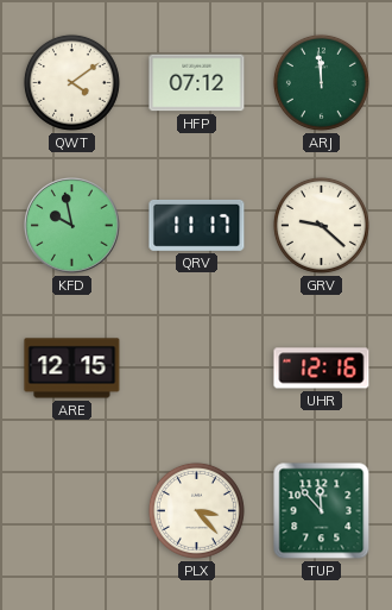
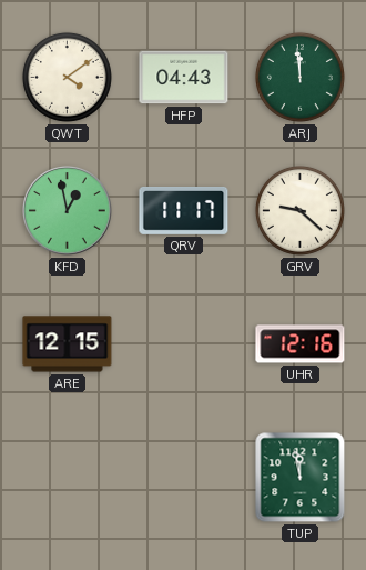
HFP: 07:12 -> 04:43 (184, 78)
KFD: 9:58 -> 12:58 (68, 211)
PLX: 3:23 -> none (196, 510)
TUP: 11:53 -> 11:58 (301, 478)
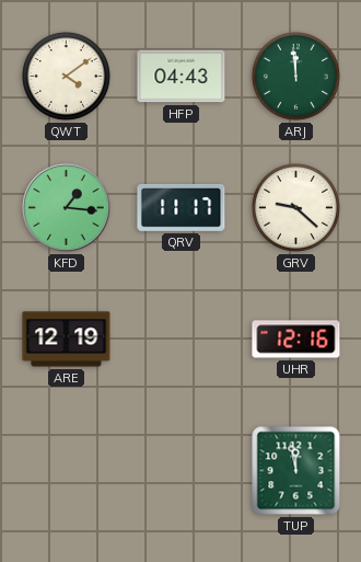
KFD: 12:58 -> 1:16 (67, 208)
ARE: 12:15 -> 12:19 (67, 340)
